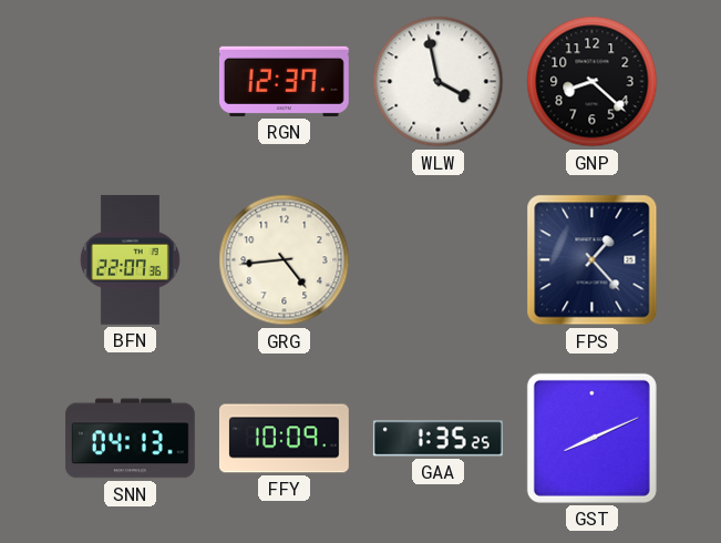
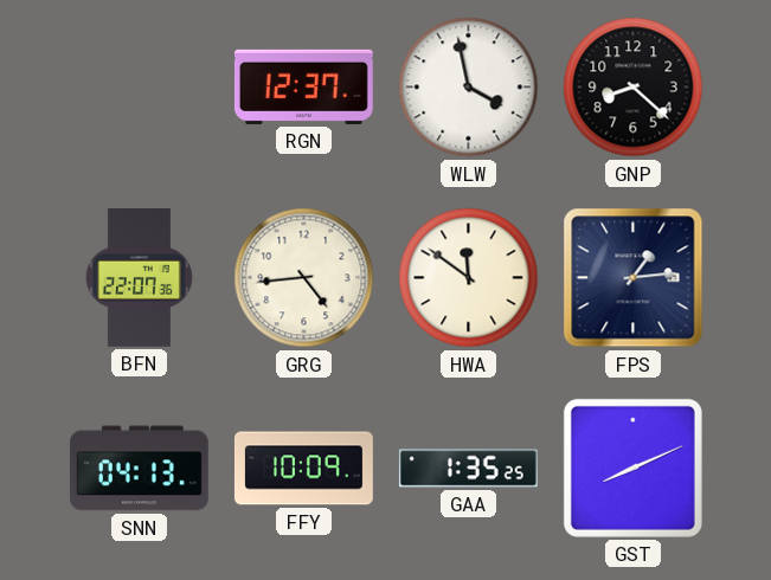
HWA: none -> 11:51 (469, 278)
FPS: 1:23 -> 1:14 (634, 278)
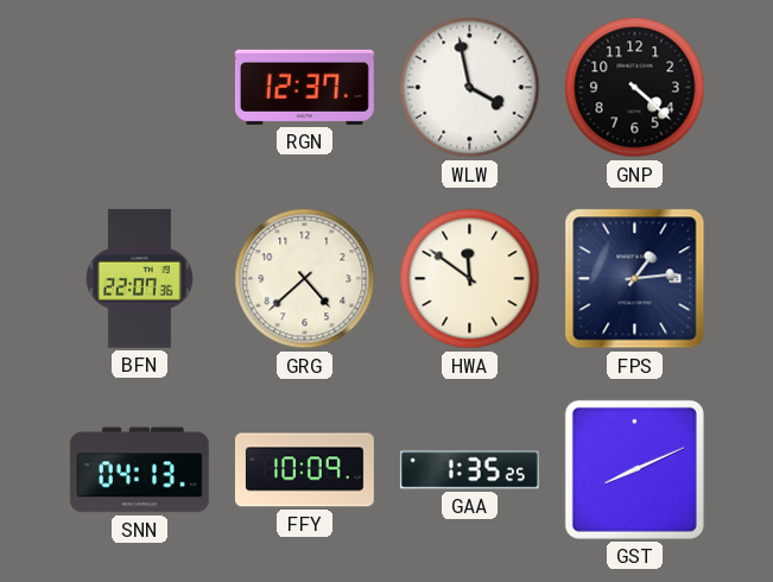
GNP: 8:22 -> 4:22 (635, 88)
GRG: 4:44 -> 4:38 (305, 279)
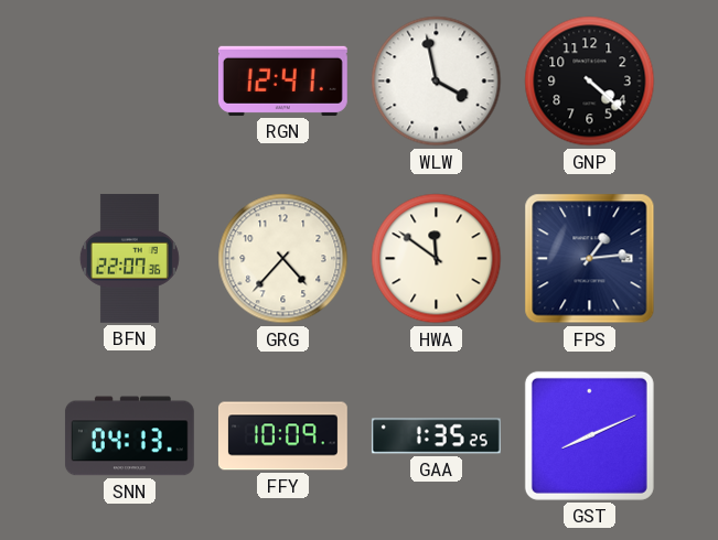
RGN: 12:37 -> 12:41 (282, 80)
GRG: 4:38 -> 4:37 (283, 259)
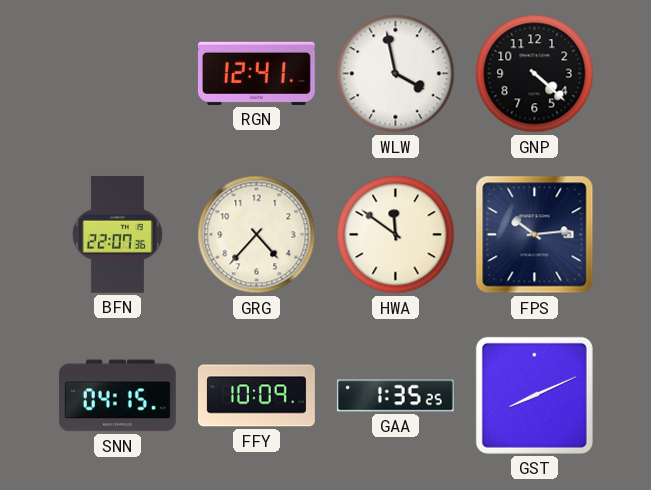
FPS: 1:14 -> 10:14 (535, 235)
SNN: 04:13 -> 04:15 (117, 396)
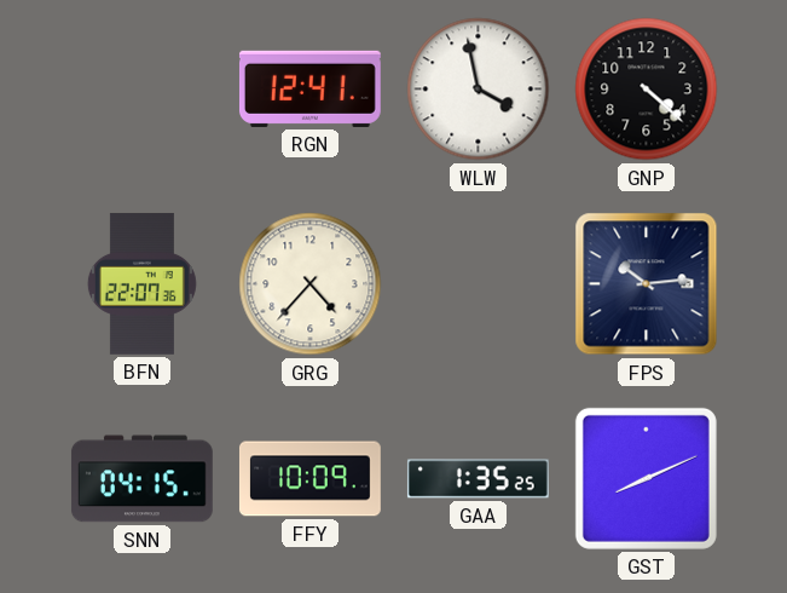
HWA: 11:51 -> none (396, 235)
